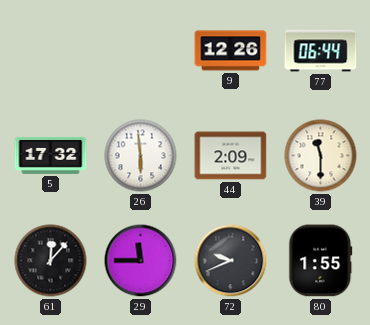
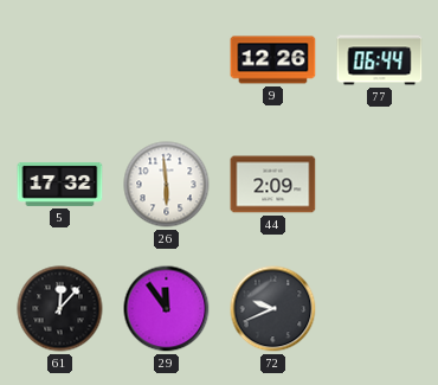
39: 11:30 -> none (321, 156)
29: 11:45 -> 11:54 (167, 309)
80: 1:55 -> none (321, 261)
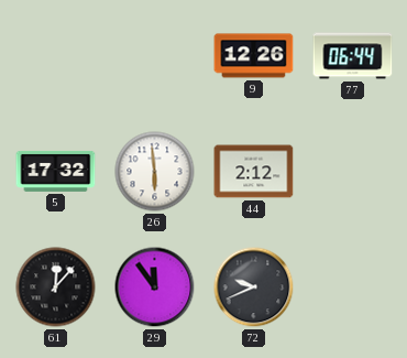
44: 2:09 -> 2:12 (254, 172)
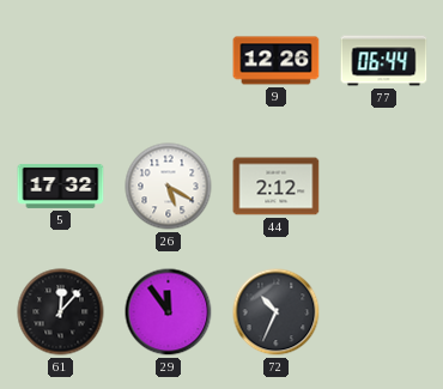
26: 5:59 -> 5:20 (169, 187)
72: 9:41 -> 10:34 (277, 312)
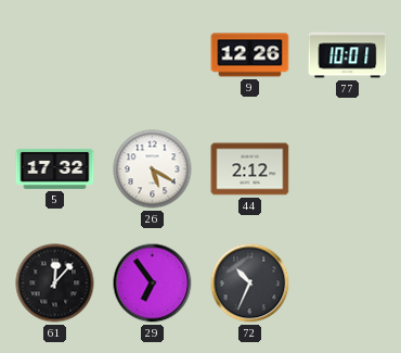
77: 06:44 -> 10:01 (348, 55)
29: 11:54 -> 6:54 (153, 283)
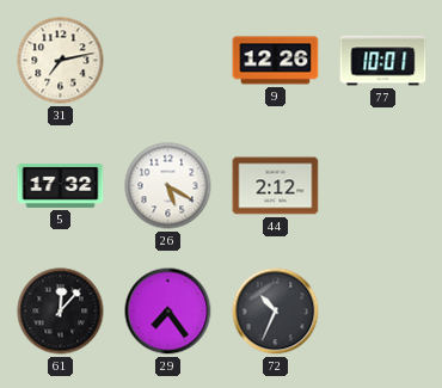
31: none -> 7:13 (61, 61)
29: 6:54 -> 7:24 (168, 312)
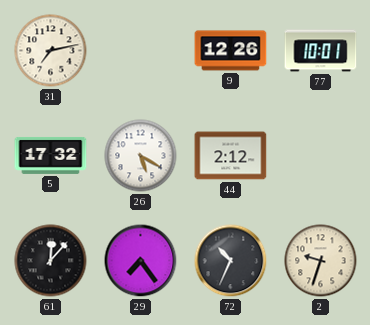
2: none -> 9:33 (321, 261)
